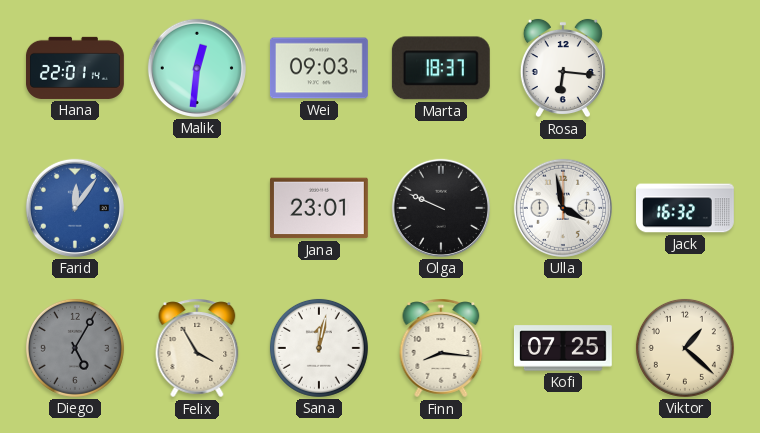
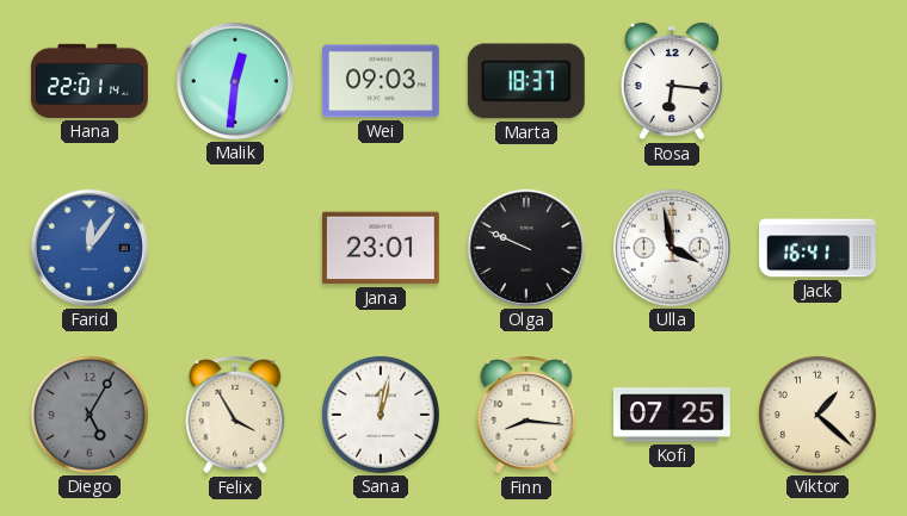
Jack: 16:32 -> 16:41 (819, 248)
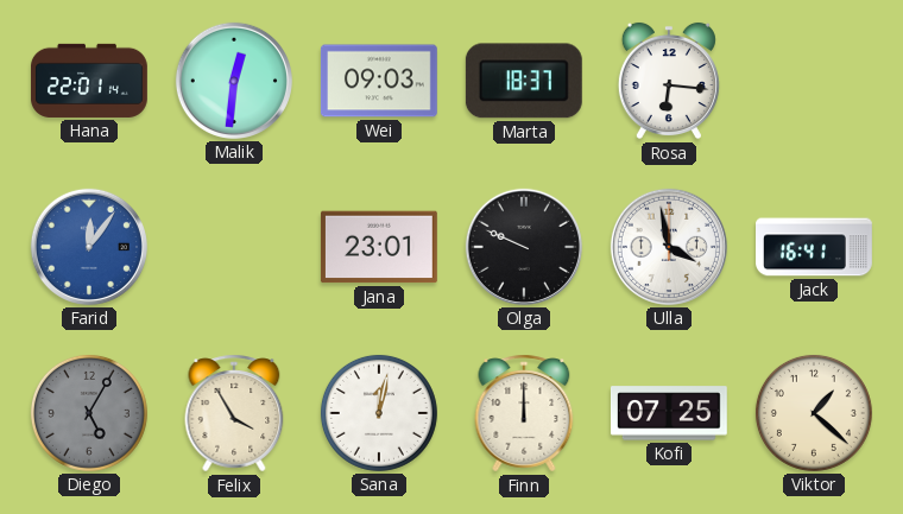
Finn: 8:16 -> 12:00 (524, 413)
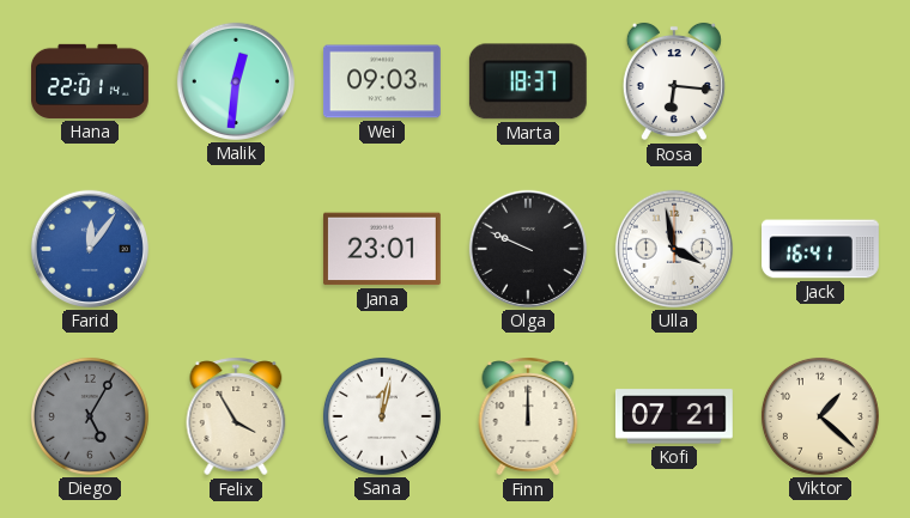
Kofi: 07:25 -> 07:21 (674, 416)
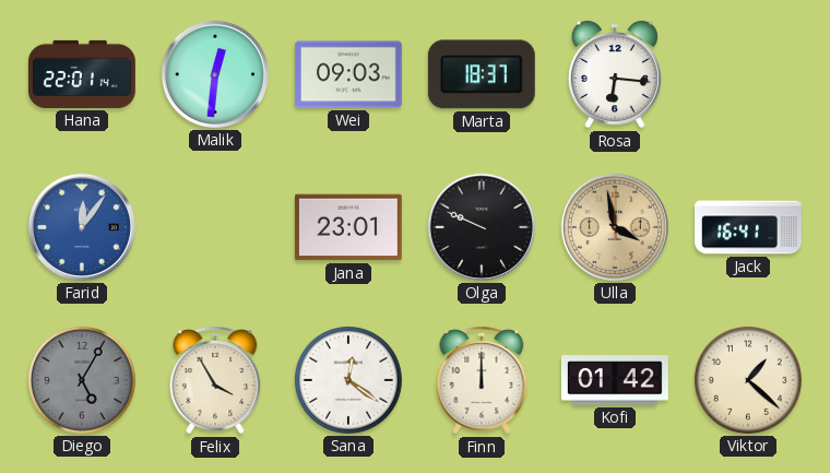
Ulla dial: white -> champagne (615, 227)
Sana: 12:02 -> 12:21 (348, 380)
Kofi: 07:21 -> 01:42 (615, 380)
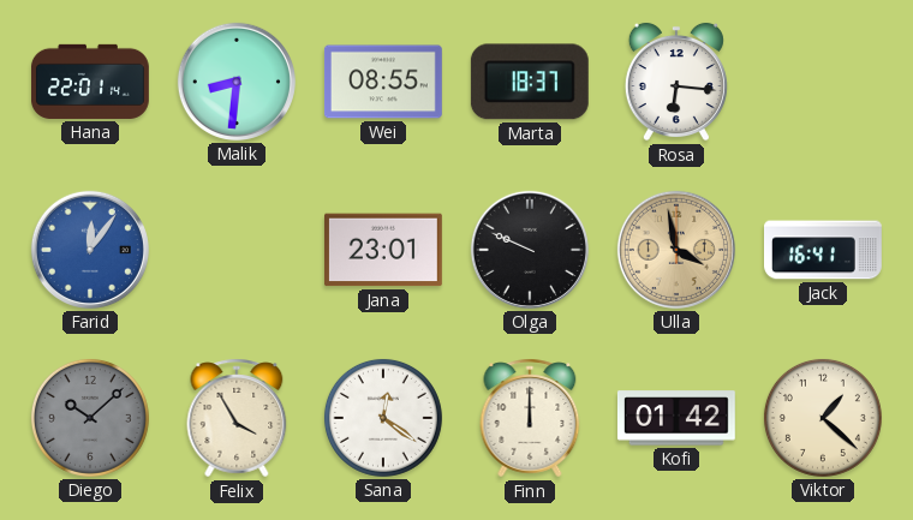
Malik: 12:31 -> 8:31 (237, 82)
Wei: 09:03 -> 08:55 (383, 82)
Diego: 5:05 -> 10:08 (90, 418)
